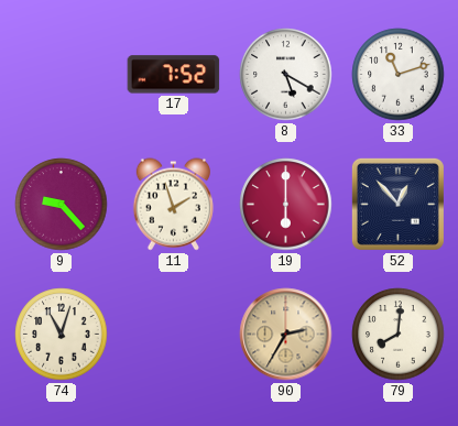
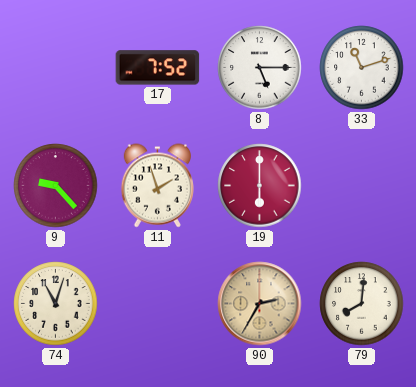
8: 5:20 -> 5:15 (260, 68)
52: 12:53 -> none (397, 204)
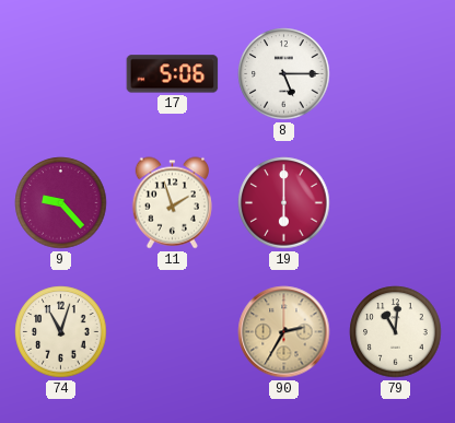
17: 7:52 -> 5:06 (173, 74)
33: 11:12 -> none (362, 68)
79: 8:01 -> 11:01 (396, 332)
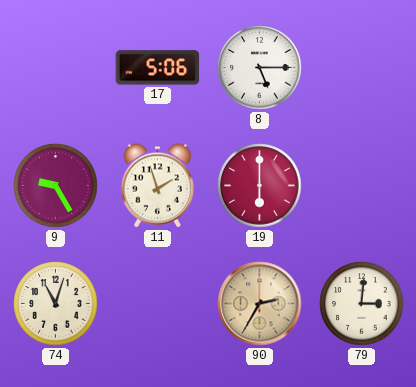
9: 9:23 -> 9:25 (56, 186)
79: 11:01 -> 3:01 (362, 304)
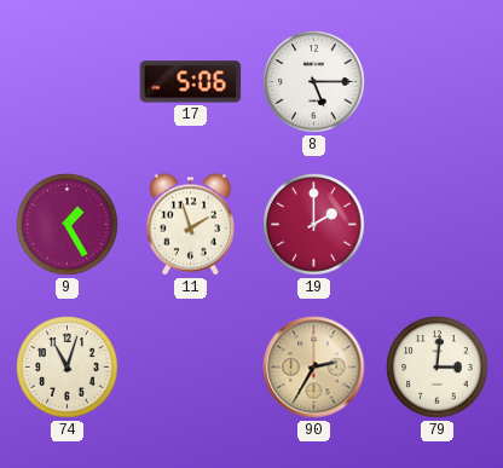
9: 9:25 -> 1:25 (68, 225)
19: 6:00 -> 2:00 (314, 225)
